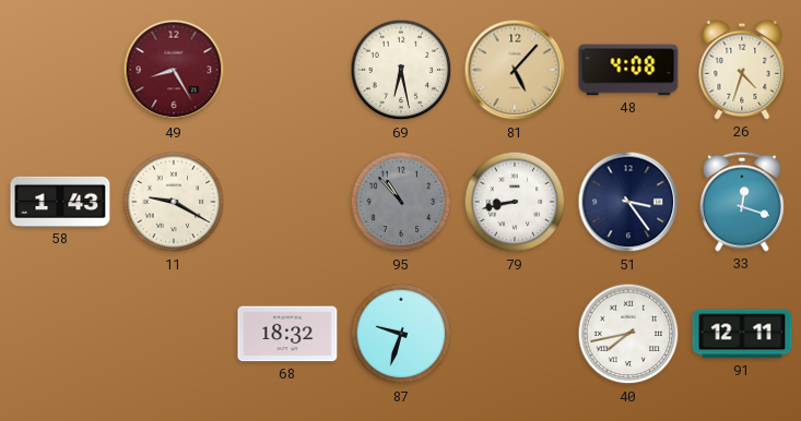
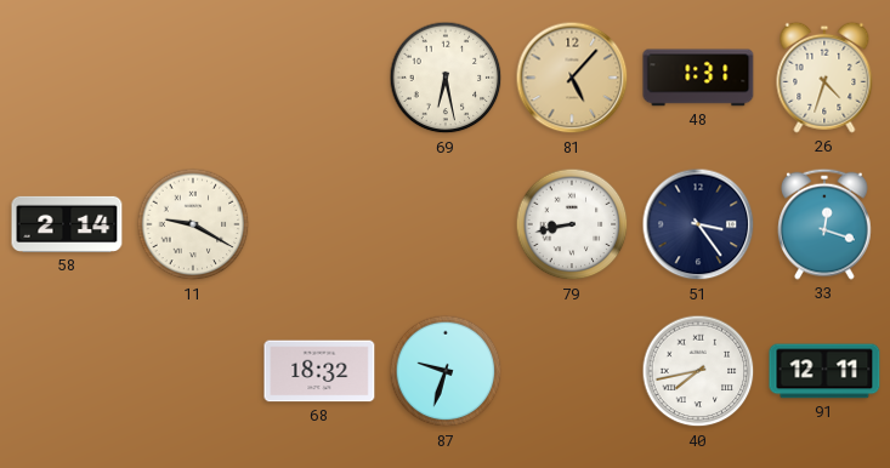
49: 8:25 -> none (174, 70)
48: 4:08 -> 1:31 (698, 78)
58: 1:43 -> 2:14 (67, 224)
95: 10:53 -> none (401, 202)
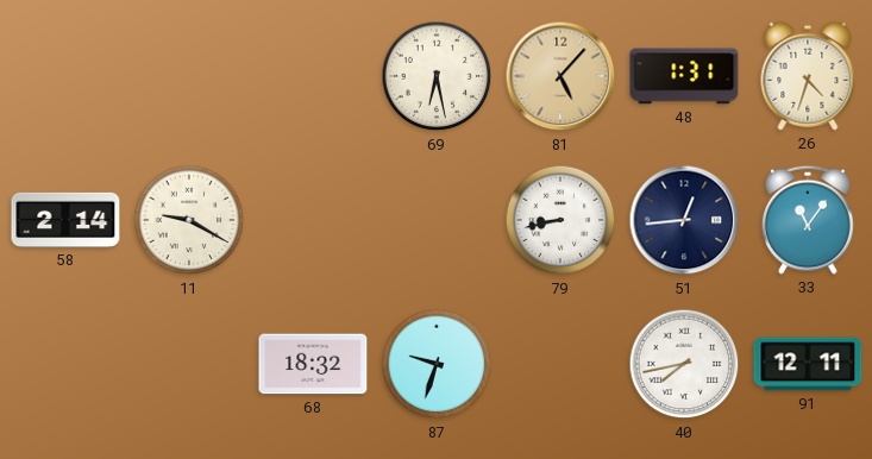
51: 3:24 -> 12:44 (684, 220)
33: 12:18 -> 11:06 (809, 220)
